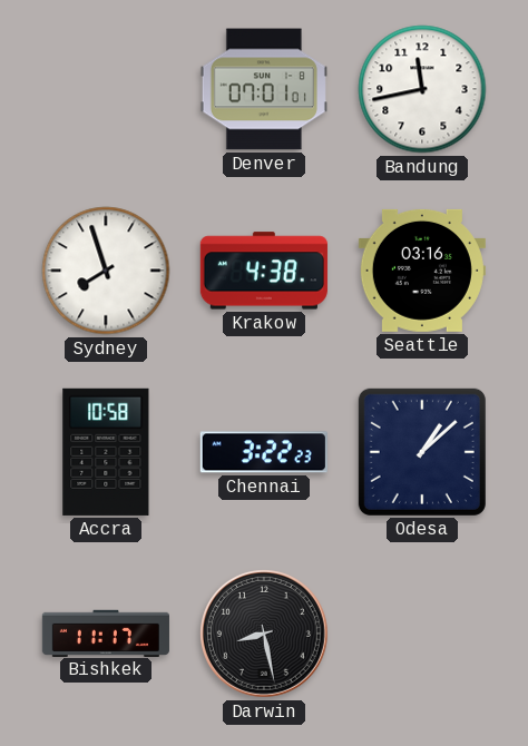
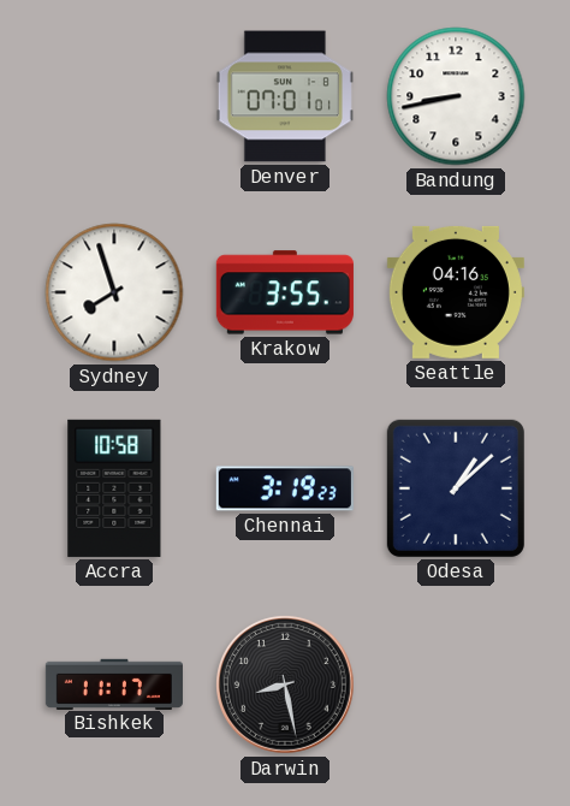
Bandung: 11:43 -> 8:43 (456, 96)
Krakow: 4:38 -> 3:55 (285, 292)
Seattle: 03:16 -> 04:16 (456, 292)
Chennai: 3:22 -> 3:19 (285, 488)
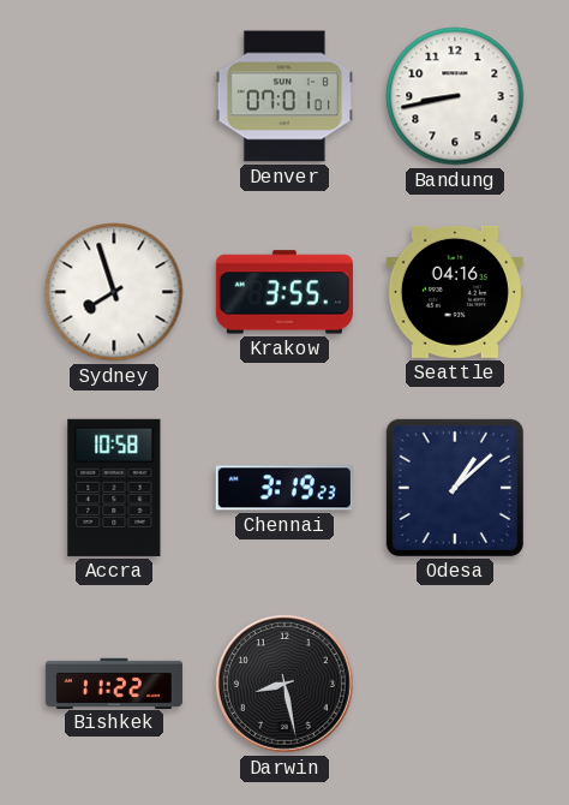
Bishkek: 11:17 -> 11:22 (114, 682)
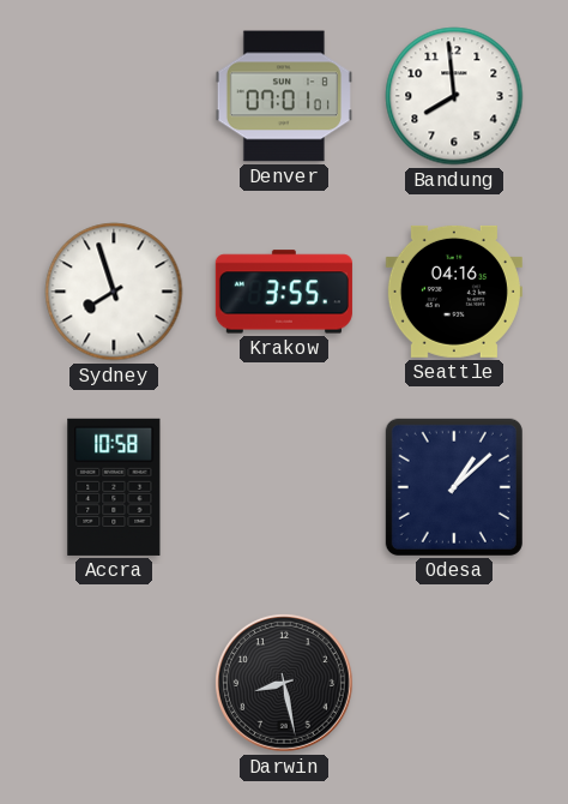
Bandung: 8:43 -> 7:59 (454, 96)
Chennai: 3:19 -> none (284, 488)
Bishkek: 11:22 -> none (114, 682)
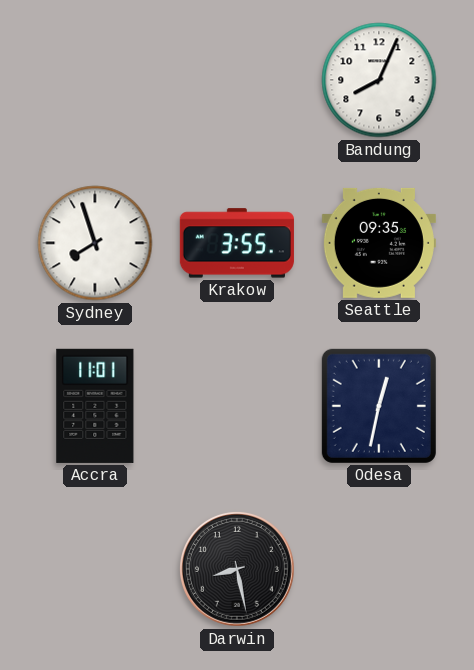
Denver: 07:01 -> none (284, 96)
Bandung: 7:59 -> 8:04 (379, 80)
Seattle: 04:16 -> 09:35 (379, 243)
Accra: 10:58 -> 11:01 (95, 406)
Odesa: 1:08 -> 12:32 (379, 406)
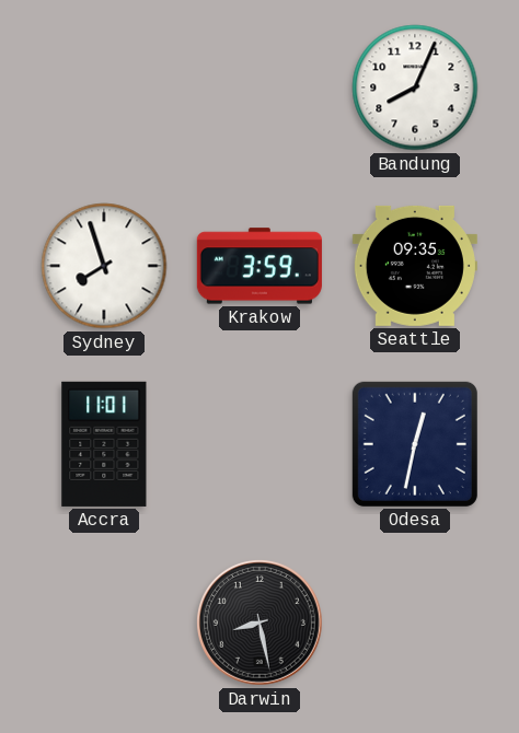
Krakow: 3:55 -> 3:59 (259, 266)
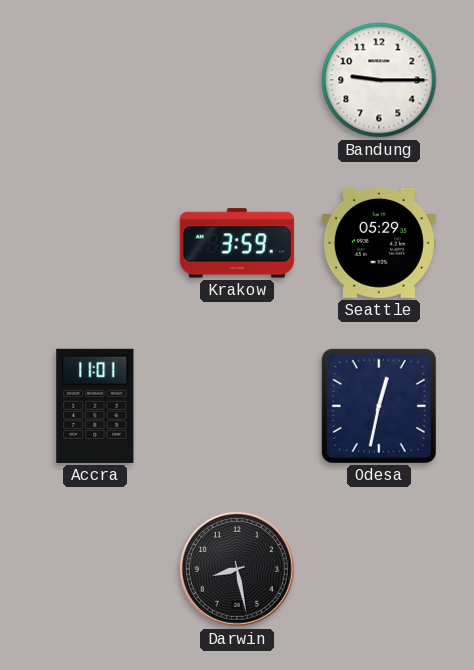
Bandung: 8:04 -> 9:15 (379, 80)
Sydney: 7:57 -> none (104, 266)
Seattle: 09:35 -> 05:29 (379, 243)
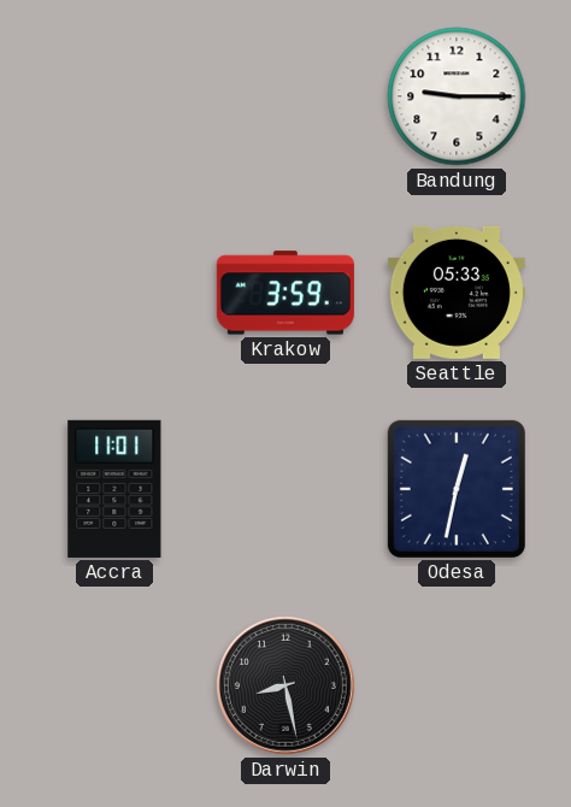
Seattle: 05:29 -> 05:33 (457, 293)
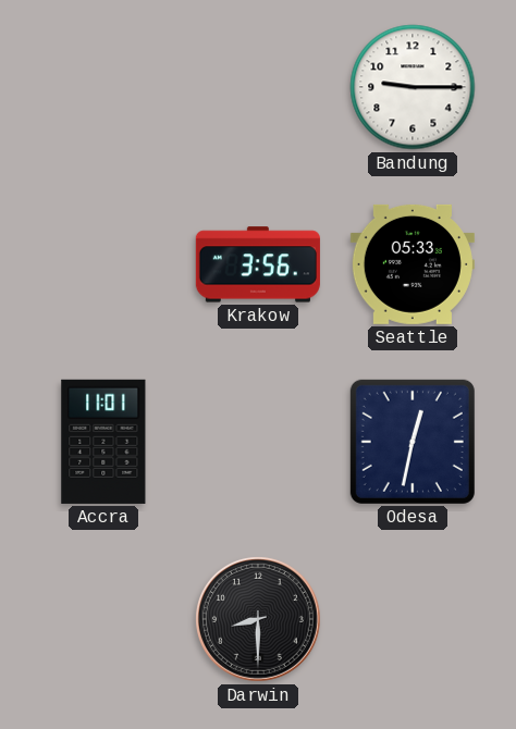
Krakow: 3:59 -> 3:56 (258, 264)
Darwin: 8:28 -> 8:30 (258, 619)
